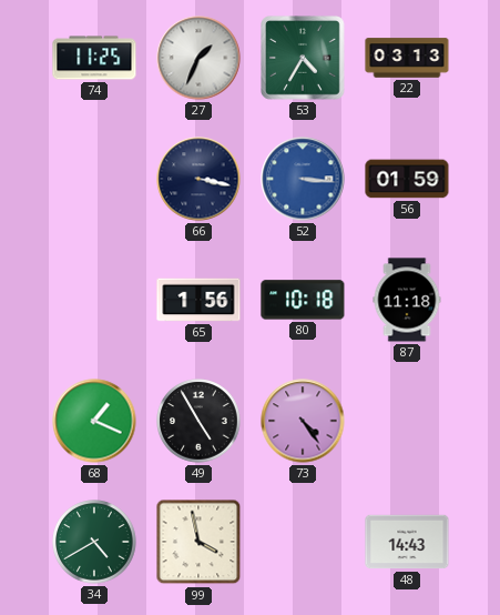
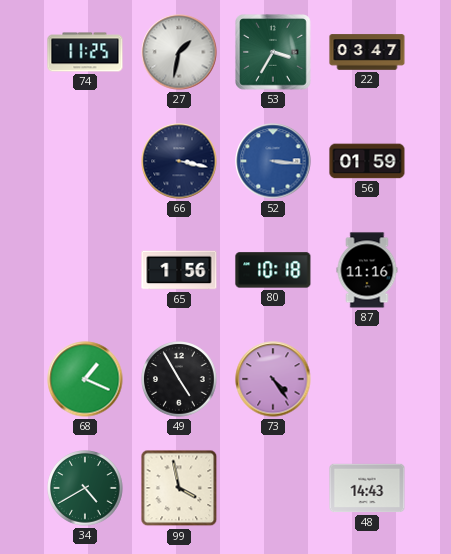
27: 1:34 -> 1:32 (179, 52)
53: 4:35 -> 3:35 (273, 52)
22: 03:13 -> 03:47 (367, 52)
87: 11:18 -> 11:16 (367, 270)
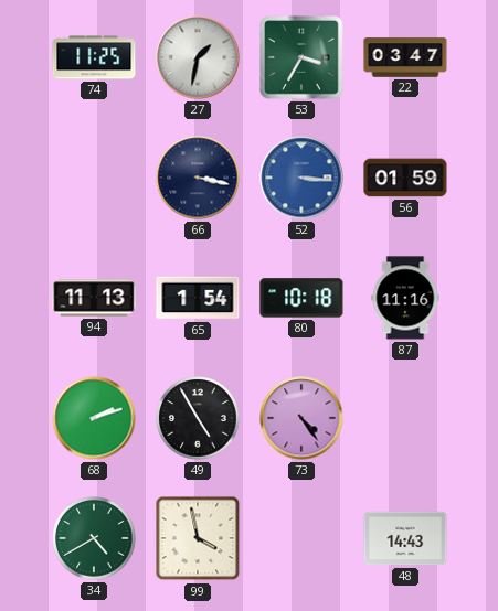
94: none -> 11:13 (94, 298)
65: 1:56 -> 1:54 (198, 298)
68: 1:19 -> 2:12 (94, 418)
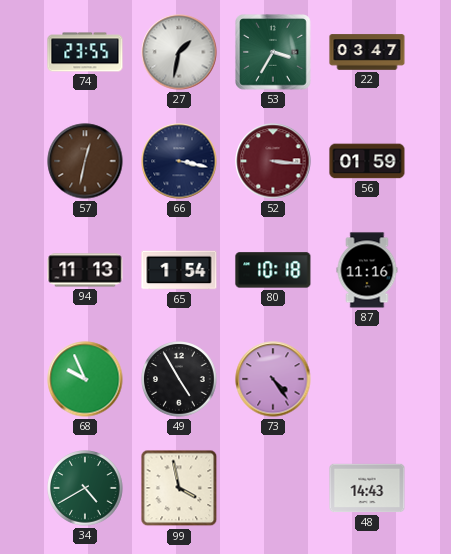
74: 11:25 -> 23:55 (85, 52)
57: none -> 12:32 (85, 161)
52 dial: blue -> burgundy (273, 161)
68: 2:12 -> 9:56 (85, 379)
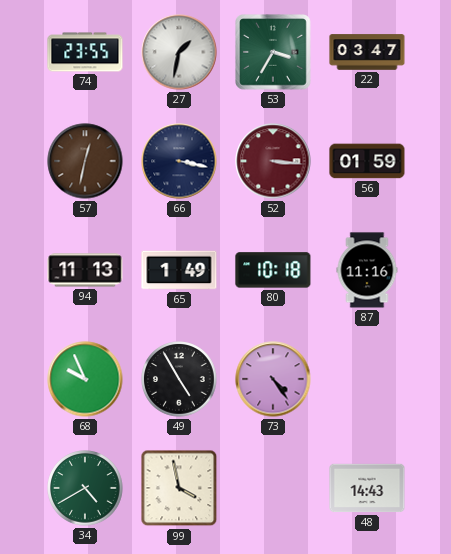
65: 1:54 -> 1:49 (179, 270)
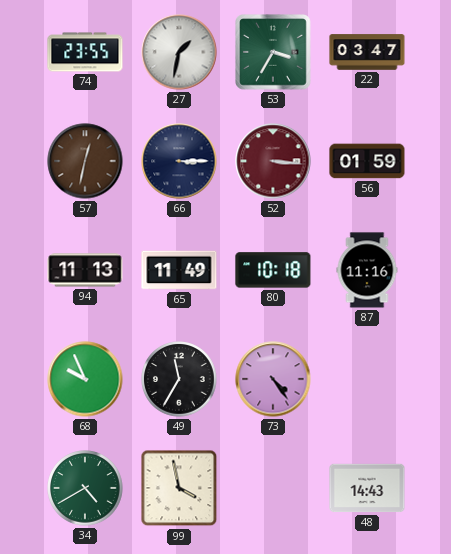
66: 3:17 -> 3:15 (179, 161)
65: 1:49 -> 11:49 (179, 270)
49: 4:55 -> 11:35 (179, 379)
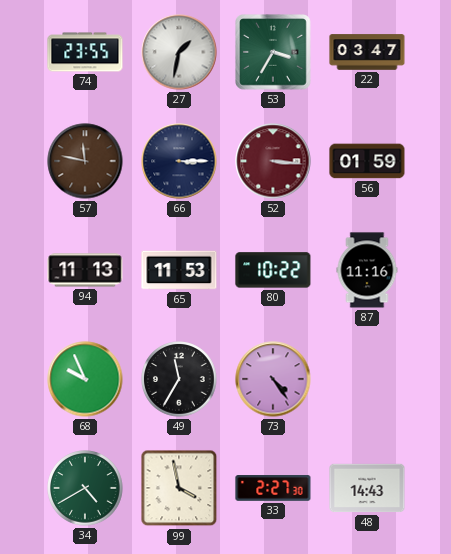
57: 12:32 -> 11:47 (85, 161)
65: 11:49 -> 11:53 (179, 270)
80: 10:18 -> 10:22 (273, 270)
33: none -> 2:27 (273, 488)
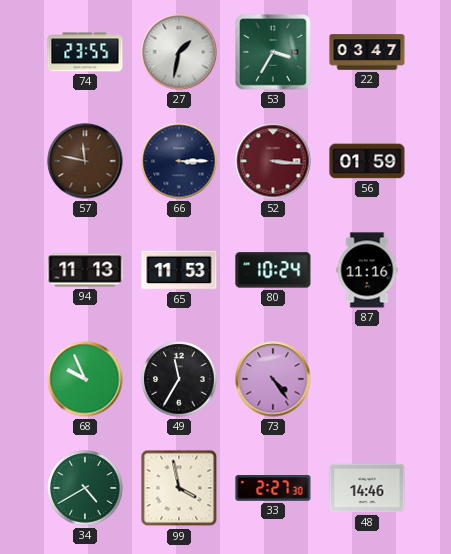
80: 10:22 -> 10:24 (273, 270)
48: 14:43 -> 14:46 (367, 488)
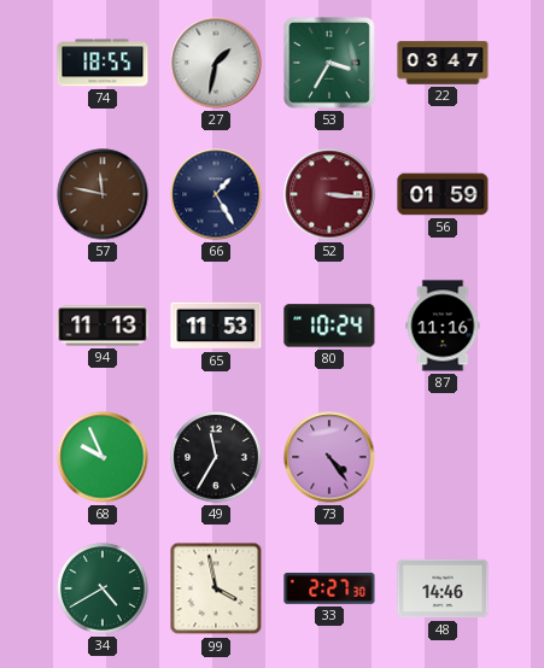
74: 23:55 -> 18:55 (103, 63)
66: 3:15 -> 1:25 (216, 194)
